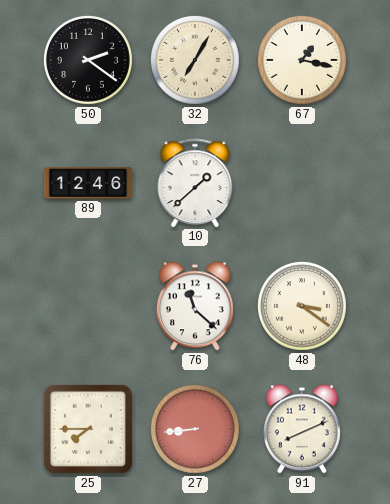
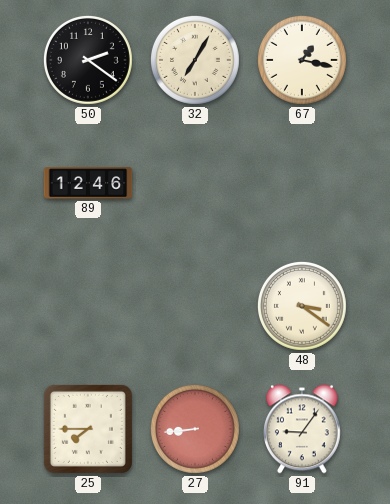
10: 1:38 -> none (195, 183)
76: 11:22 -> none (195, 306)
91: 8:11 -> 9:06 (302, 429)
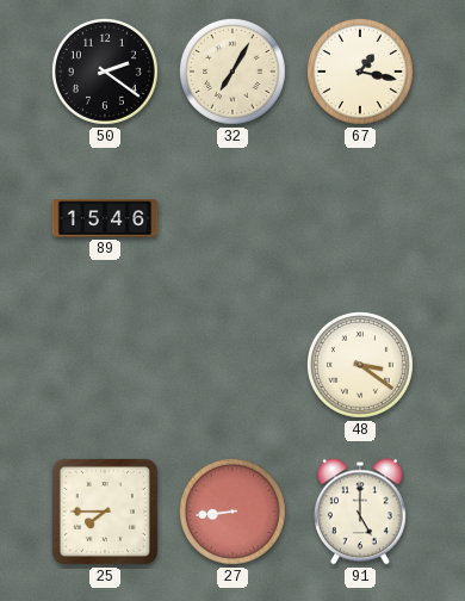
89: 12:46 -> 15:46 (105, 218)
91: 9:06 -> 5:00 (360, 512)
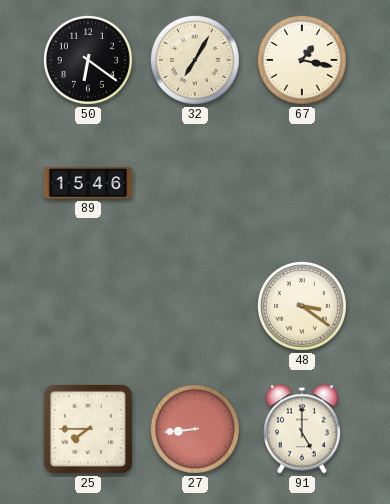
50: 2:21 -> 6:21 (88, 60)
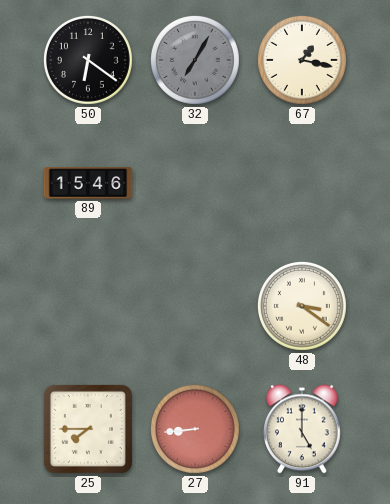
32 dial: cream -> grey (195, 60)
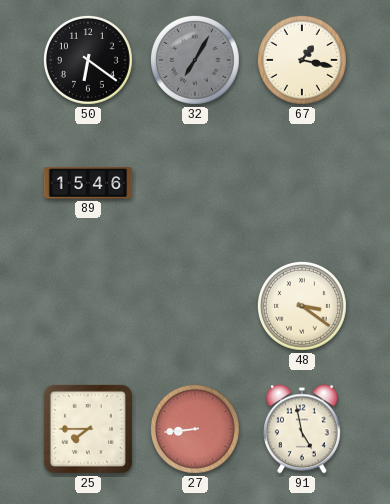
91: 5:00 -> 4:58 (302, 429)
